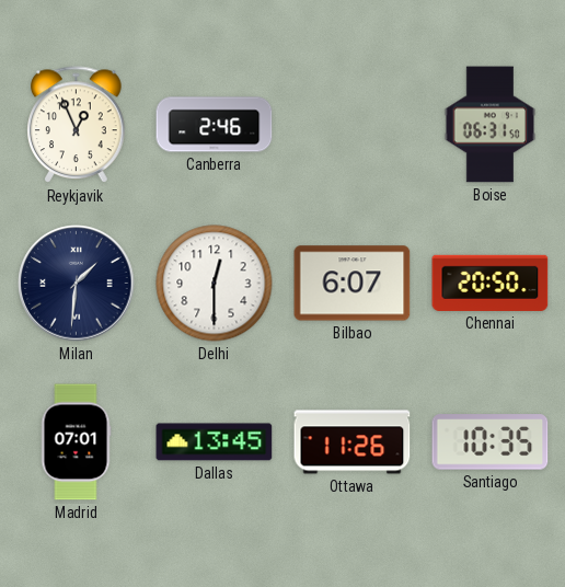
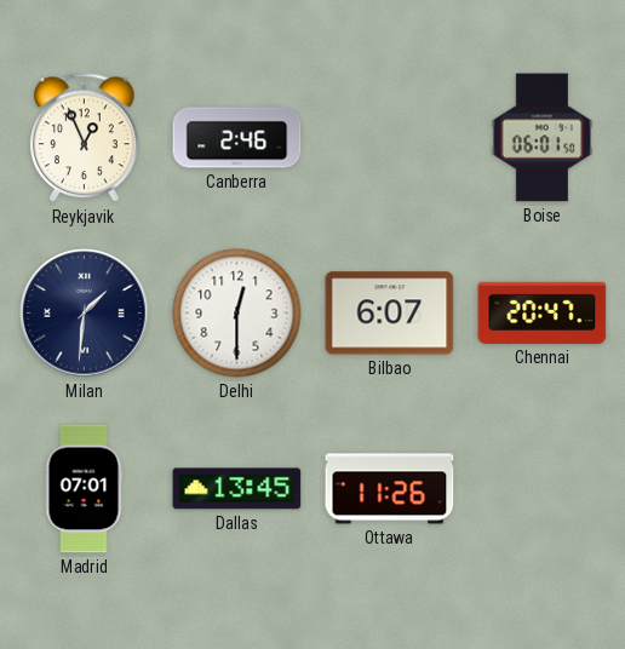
Boise: 06:31 -> 06:01 (543, 138)
Chennai: 20:50 -> 20:47 (543, 312)
Santiago: 10:35 -> none (491, 442)
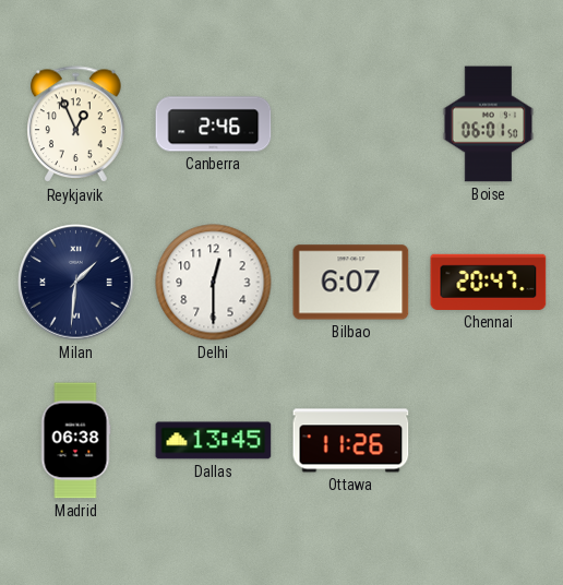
Madrid: 07:01 -> 06:38 (75, 441)
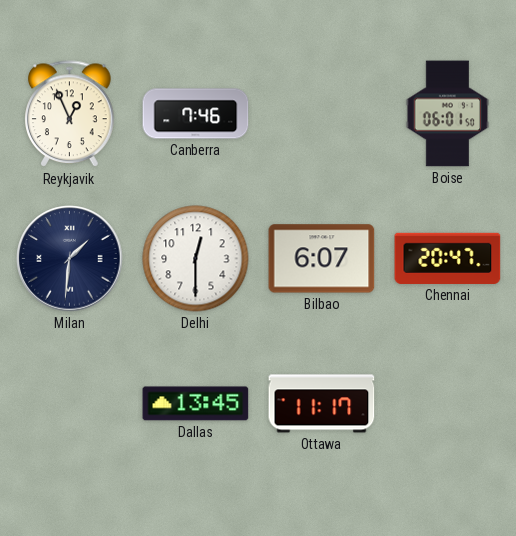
Canberra: 2:46 -> 7:46 (196, 114)
Madrid: 06:38 -> none (75, 441)
Ottawa: 11:26 -> 11:17 (322, 404)
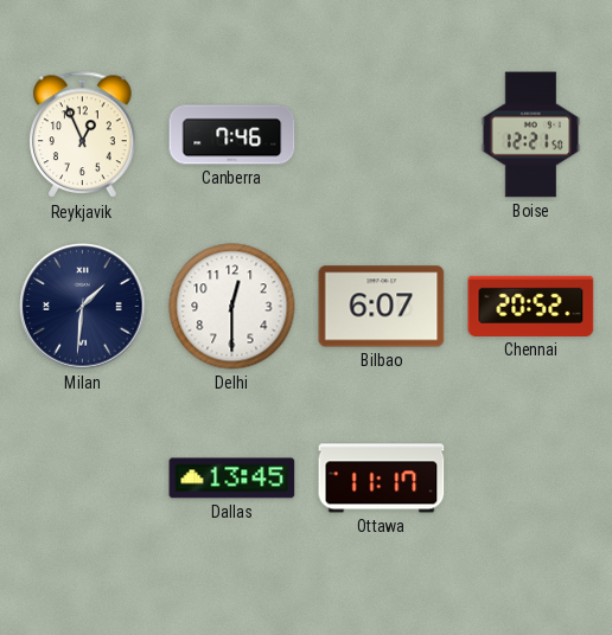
Boise: 06:01 -> 12:21 (531, 135)
Chennai: 20:47 -> 20:52 (531, 306)
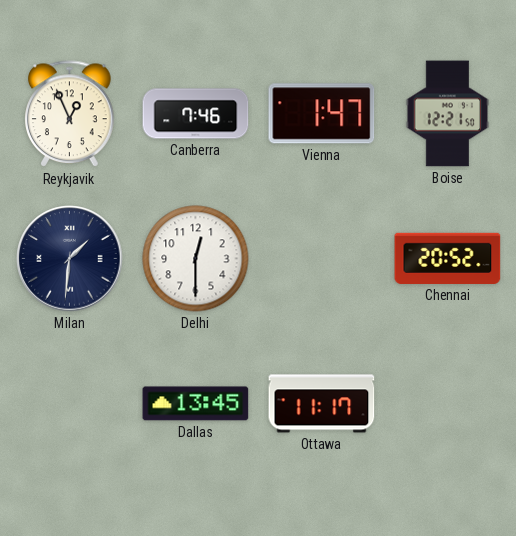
Vienna: none -> 1:47 (322, 114)
Bilbao: 6:07 -> none (382, 307)
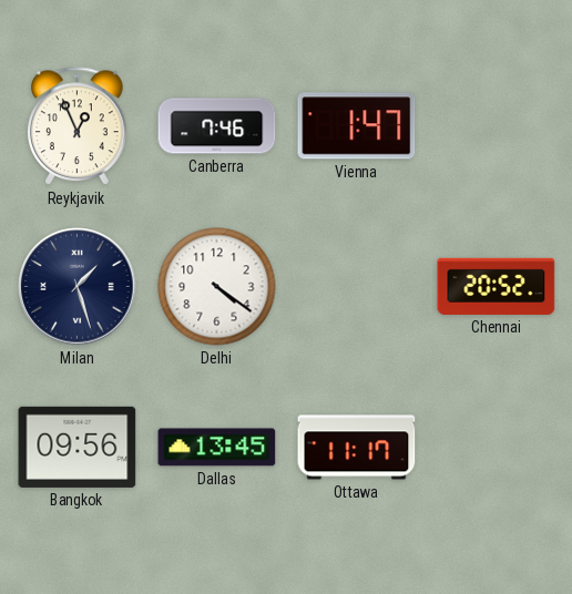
Boise: 12:21 -> none (448, 114)
Milan: 1:31 -> 1:27 (78, 287)
Delhi: 12:30 -> 4:21 (217, 287)
Bangkok: none -> 09:56 (78, 447)
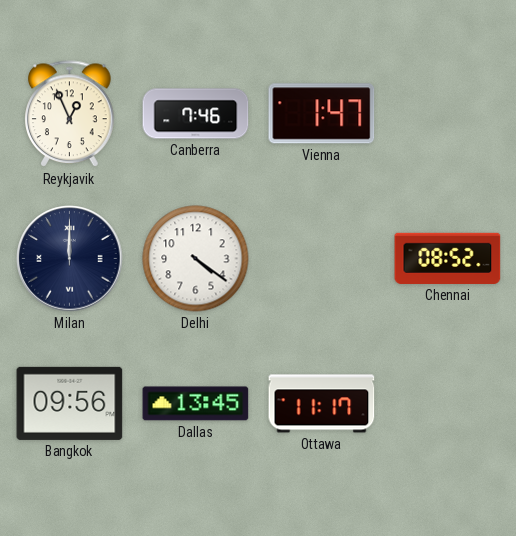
Milan: 1:27 -> 12:00 (70, 259)
Chennai: 20:52 -> 08:52 (448, 258)
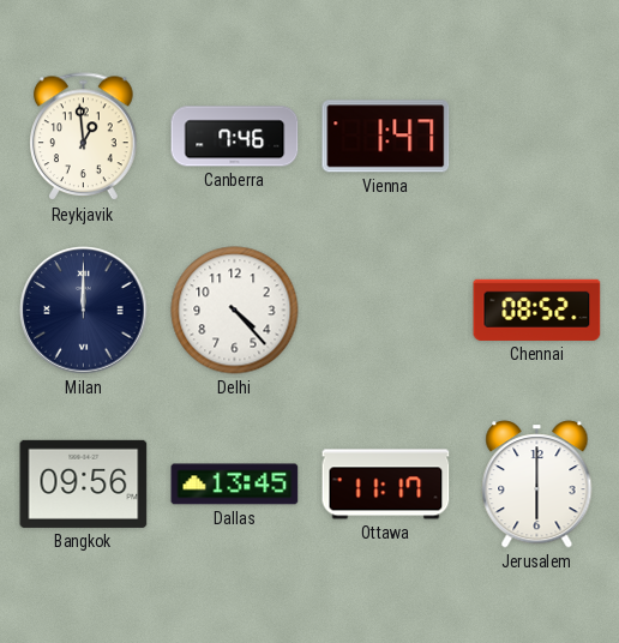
Reykjavik: 12:56 -> 12:59 (84, 137)
Delhi: 4:21 -> 4:23 (235, 311)
Jerusalem: none -> 6:00 (537, 485)
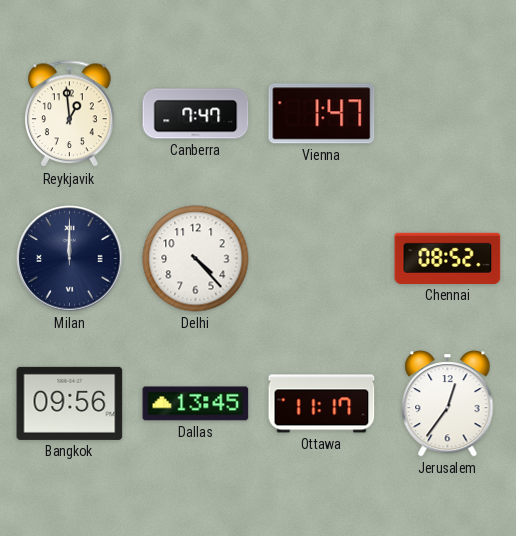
Canberra: 7:46 -> 7:47 (196, 114)
Jerusalem: 6:00 -> 12:36 (448, 404)
